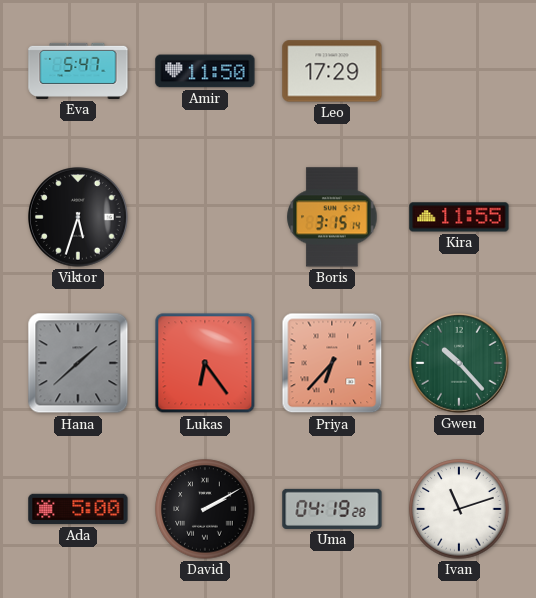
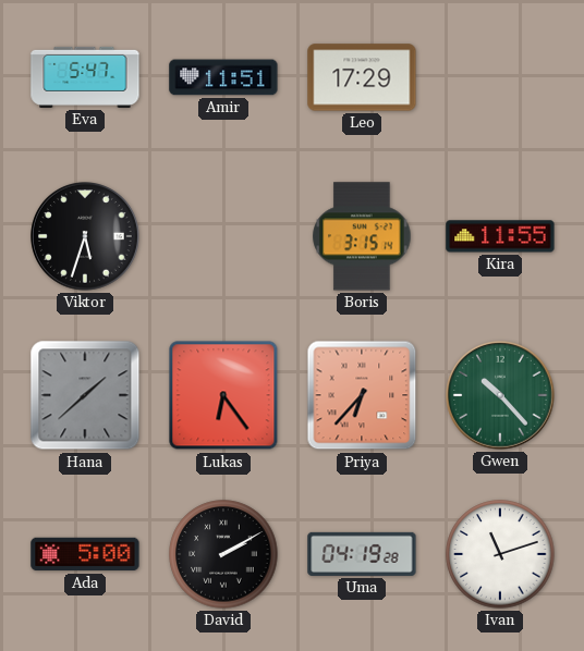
Amir: 11:50 -> 11:51 (223, 77)
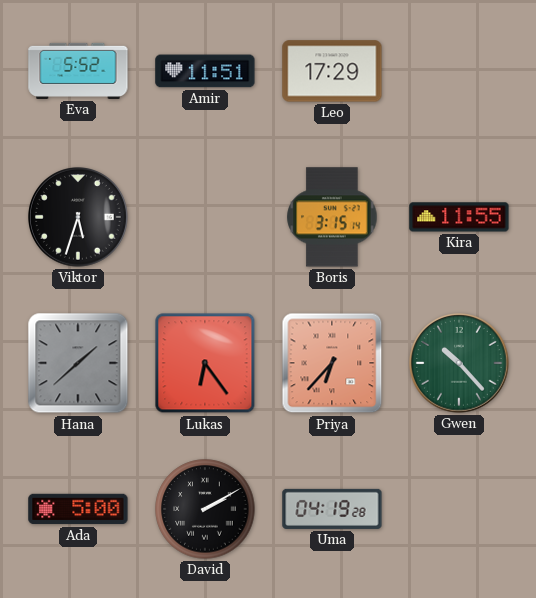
Eva: 5:47 -> 5:52 (78, 71)
Ivan: 11:12 -> none (500, 554)
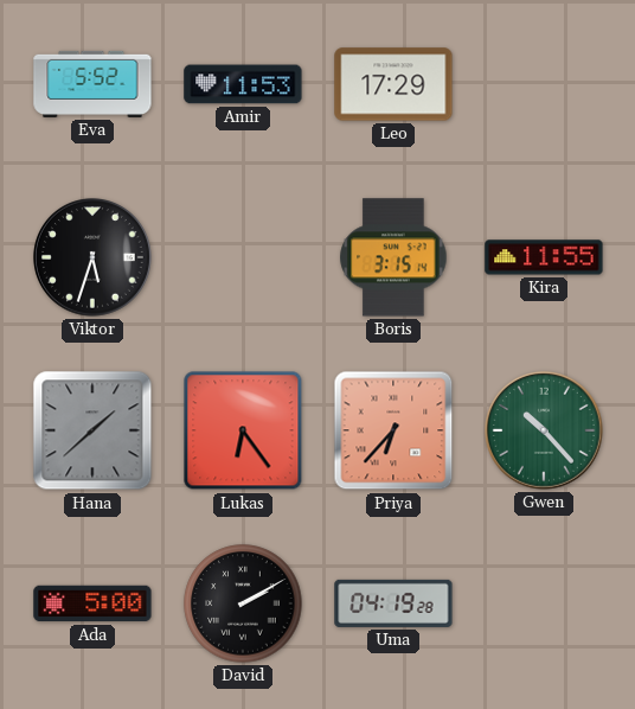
Amir: 11:51 -> 11:53 (243, 84)
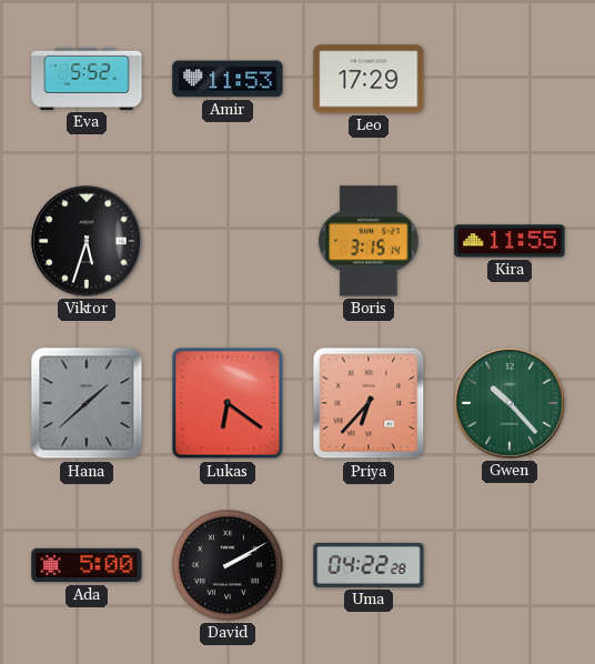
Lukas: 6:24 -> 6:21 (228, 403)
Uma: 04:19 -> 04:22 (369, 565)
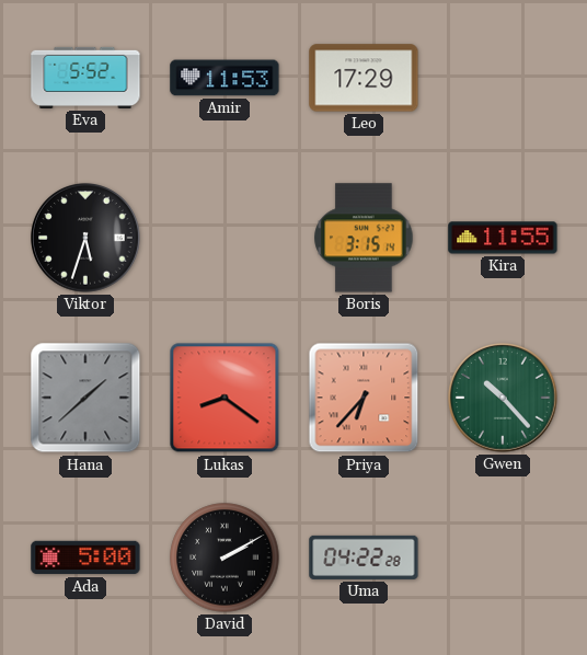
Lukas: 6:21 -> 8:21 (225, 398)
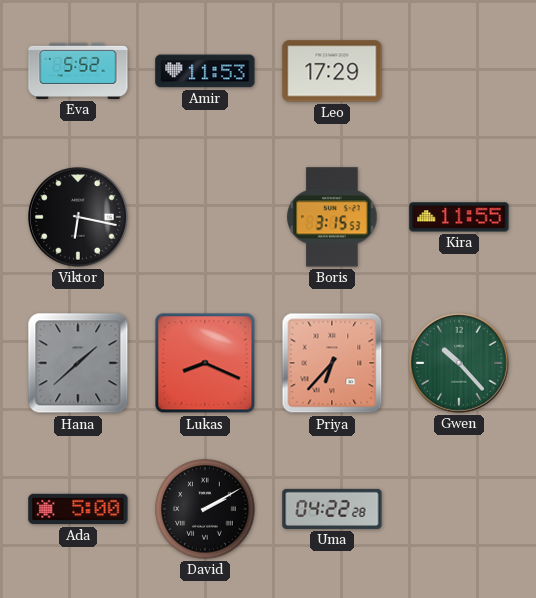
Viktor: 5:33 -> 6:17 (79, 218)
Boris: 3:15:14 -> 3:15:53 (332, 217)
Lukas: 8:21 -> 8:19 (205, 363)
